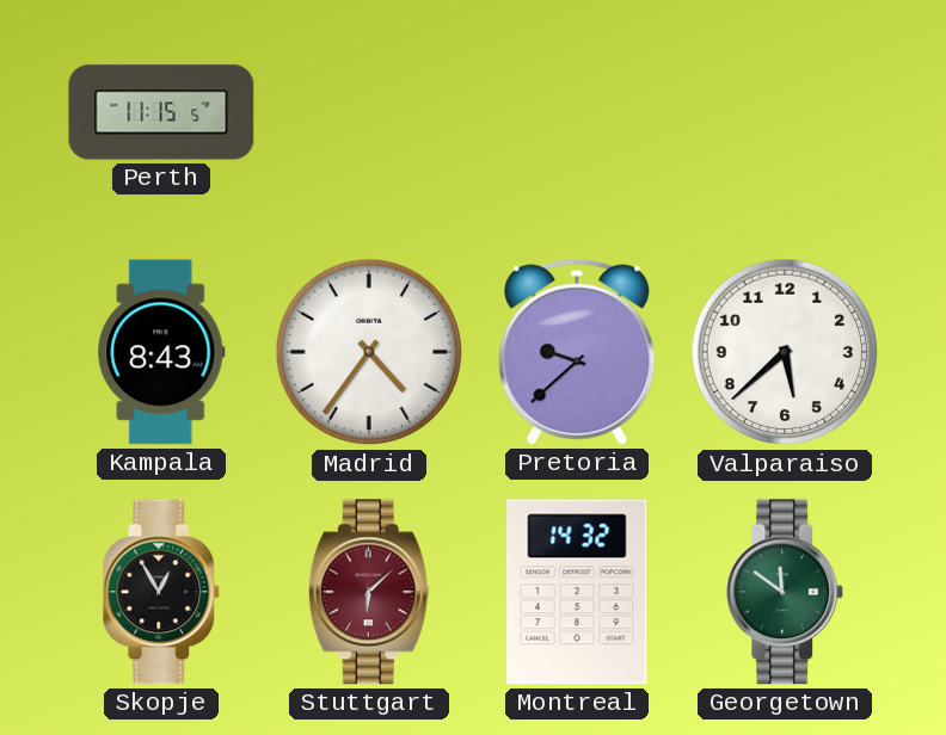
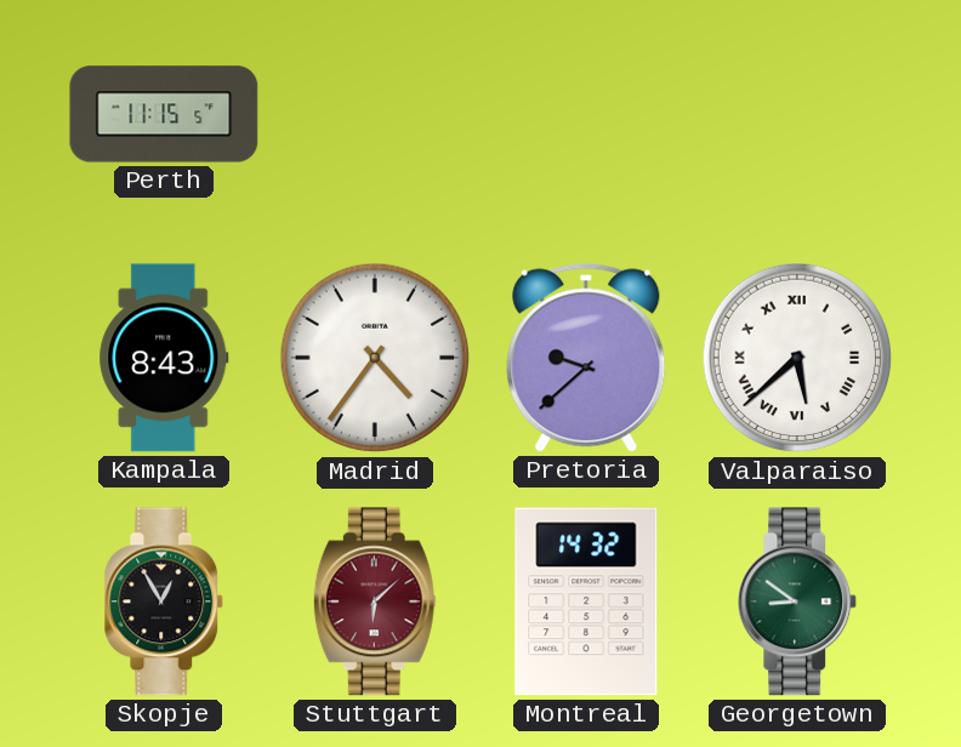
Valparaiso numerals: Arabic -> Roman (797, 358)
Georgetown: 11:51 -> 8:51 (797, 601)
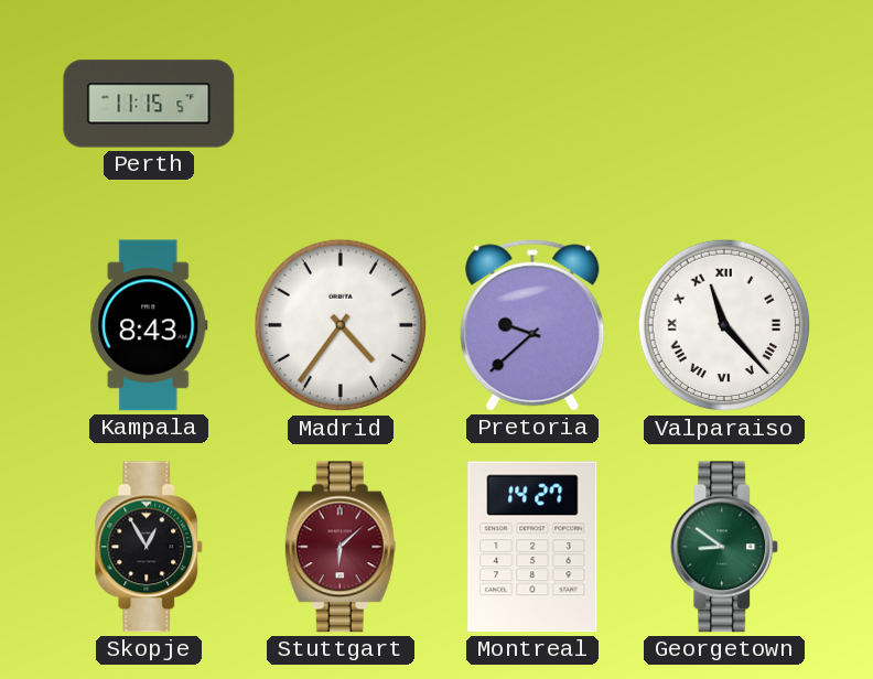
Valparaiso: 5:38 -> 11:23 (724, 325)
Montreal: 14:32 -> 14:27 (532, 547)
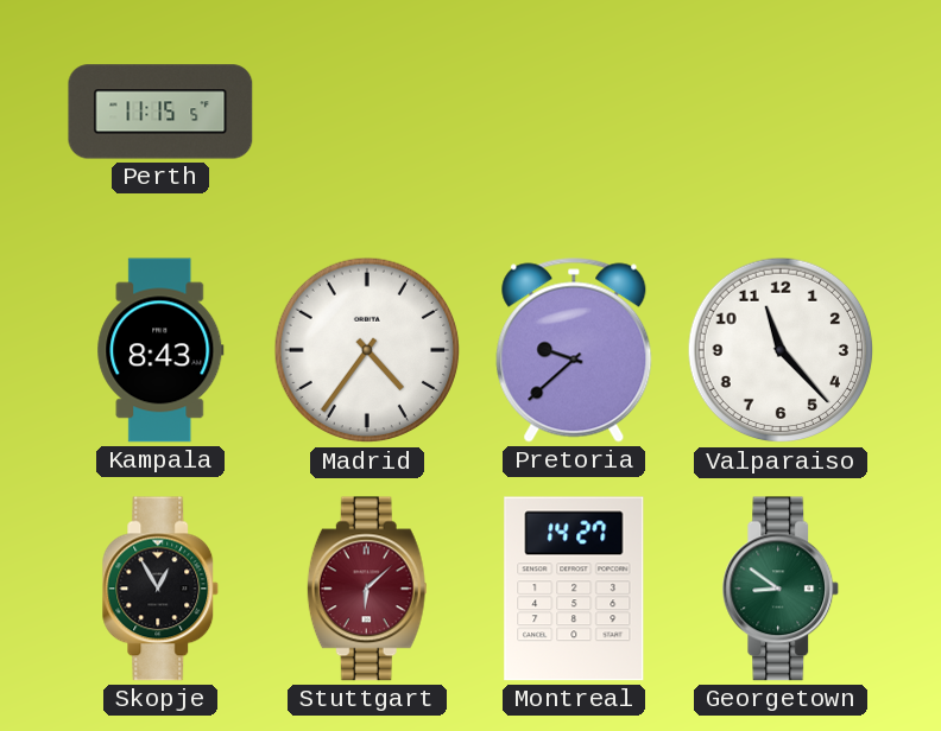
Valparaiso numerals: Roman -> Arabic (781, 350)
